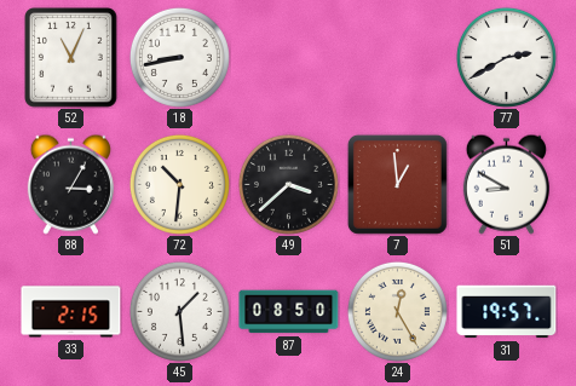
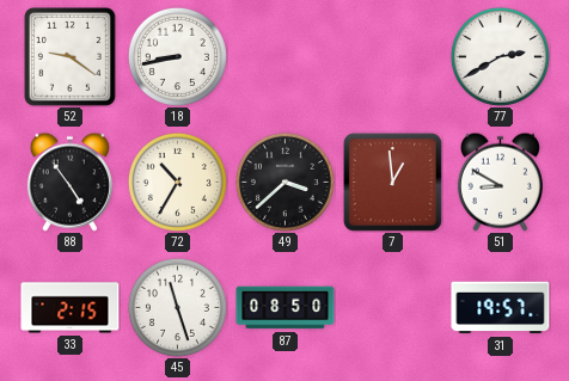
52: 11:04 -> 9:21 (71, 57)
88: 3:05 -> 4:54 (69, 182)
72: 10:31 -> 10:35 (177, 182)
45: 1:29 -> 11:27 (177, 307)
24: 12:25 -> none (397, 311)
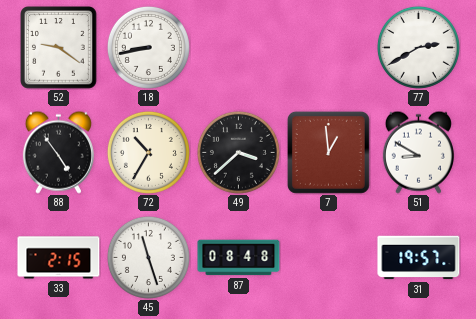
87: 08:50 -> 08:48 (239, 258)
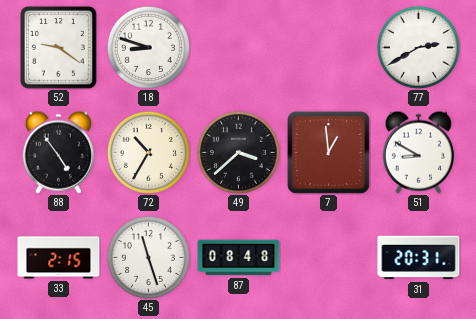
18: 8:43 -> 8:48 (148, 47)
31: 19:57 -> 20:31 (419, 258)
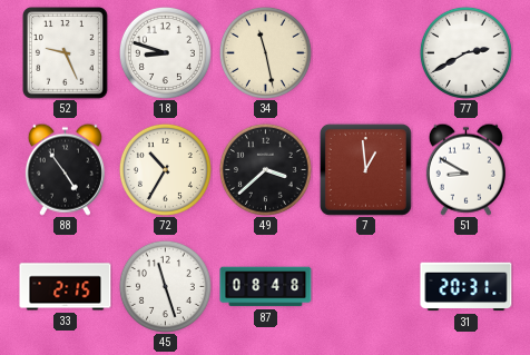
52: 9:21 -> 9:26 (66, 53)
34: none -> 11:28 (265, 52)
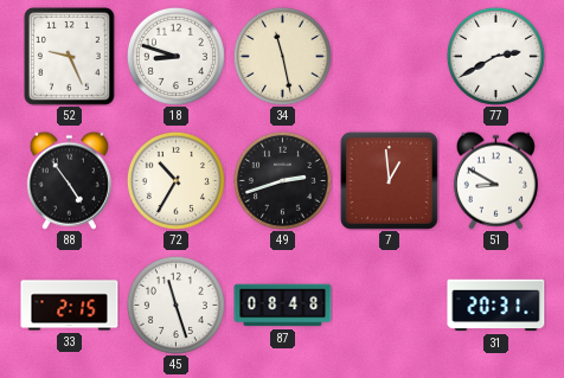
49: 3:38 -> 2:42 (282, 180)
